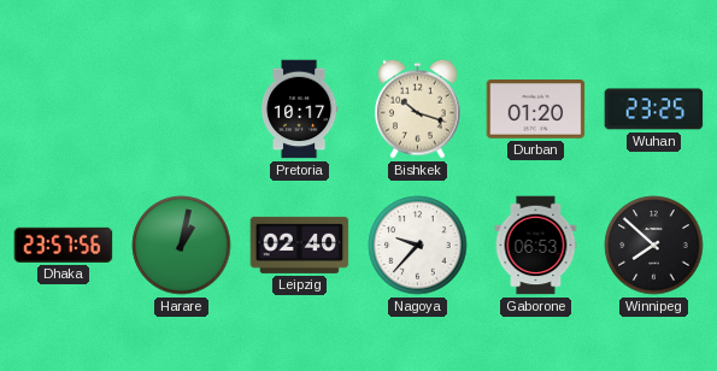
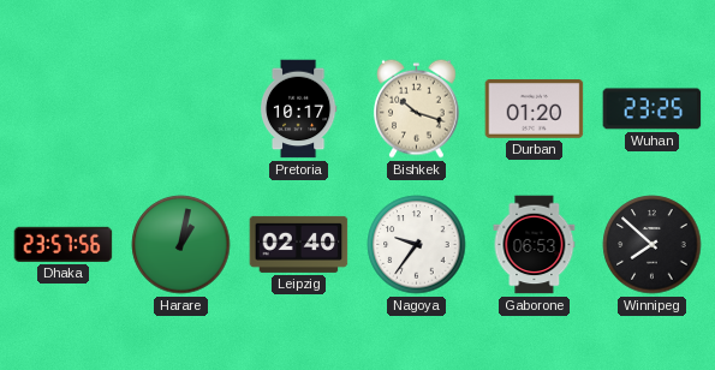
Nagoya: 9:37 -> 9:36 (417, 245)
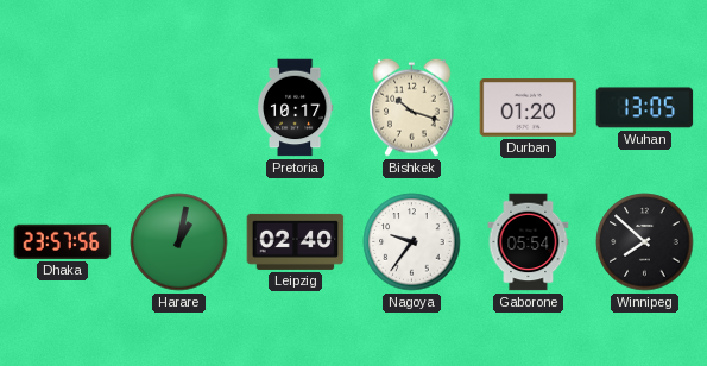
Wuhan: 23:25 -> 13:05 (645, 108)
Gaborone: 06:53 -> 05:54 (529, 242)
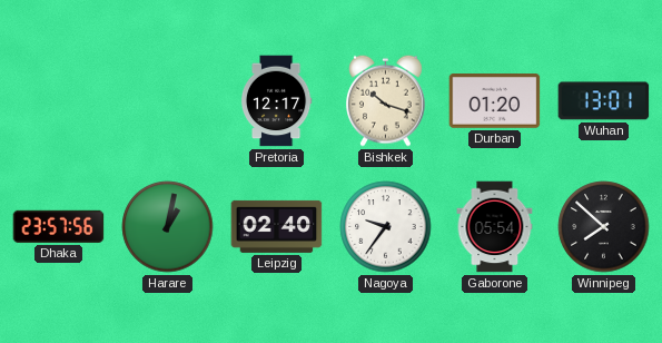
Pretoria: 10:17 -> 12:17 (276, 101)
Wuhan: 13:05 -> 13:01 (604, 101)
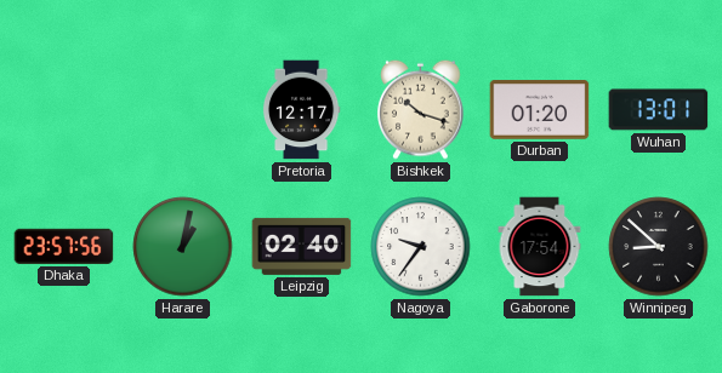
Gaborone: 05:54 -> 17:54 (540, 247)
Winnipeg: 7:52 -> 8:52 (659, 247)
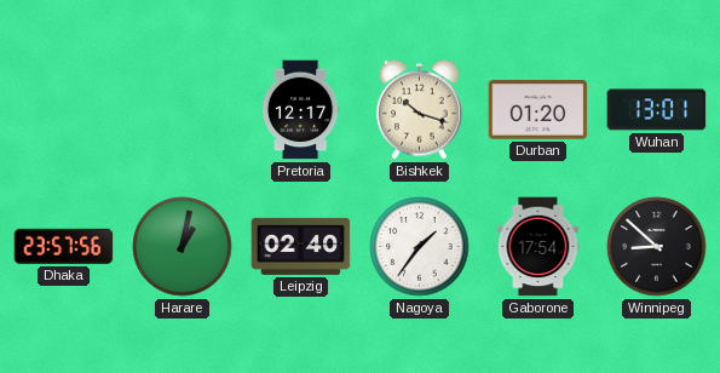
Nagoya: 9:36 -> 1:36 (420, 247)
